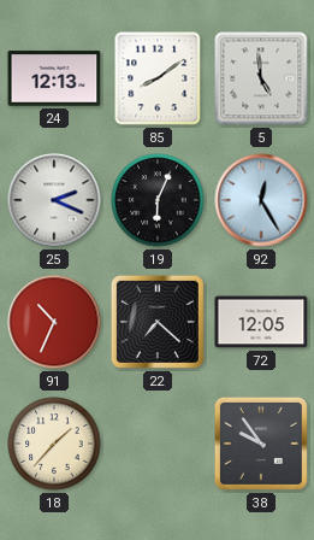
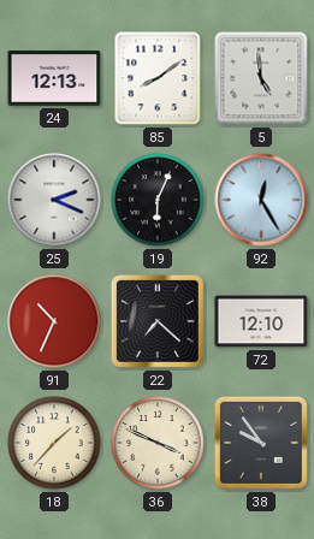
72: 12:05 -> 12:10 (261, 321)
36: none -> 3:49 (158, 443)
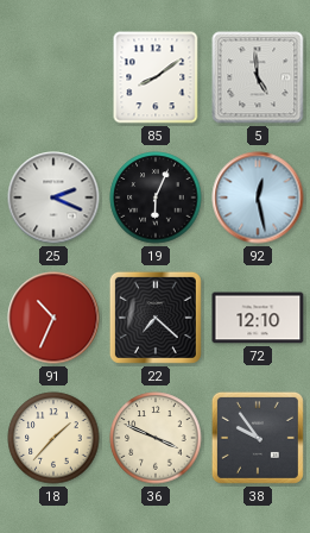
24: 12:13 -> none (54, 78)
92: 12:25 -> 12:28 (258, 197)
